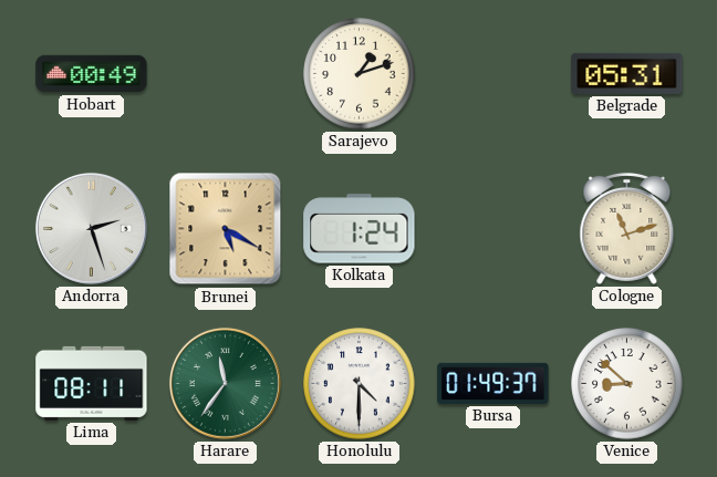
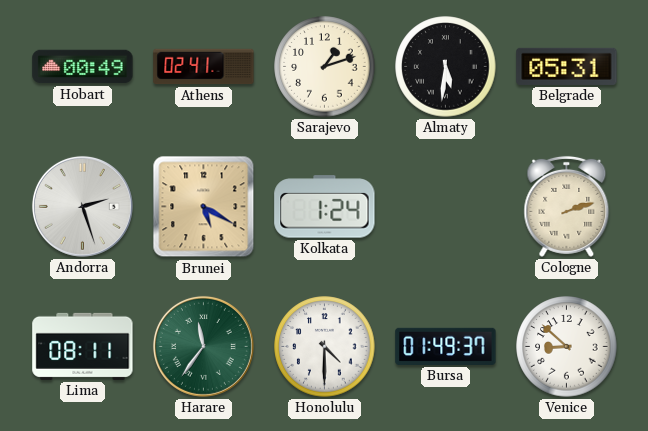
Athens: none -> 02:41 (204, 67)
Almaty: none -> 5:31 (446, 67)
Cologne: 11:12 -> 2:12 (567, 206)
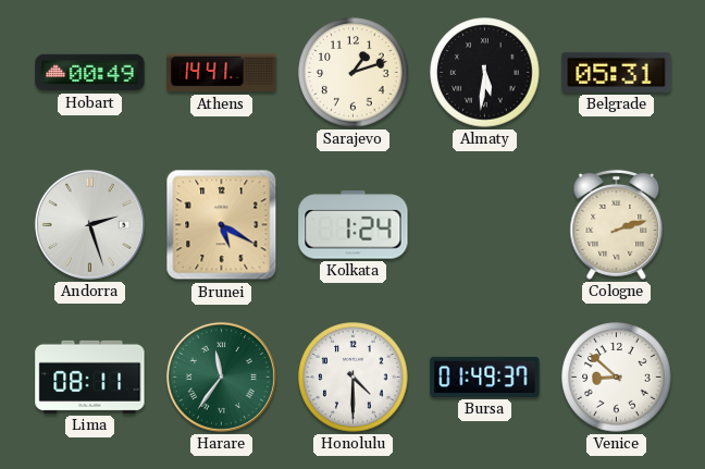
Athens: 02:41 -> 14:41 (222, 73)
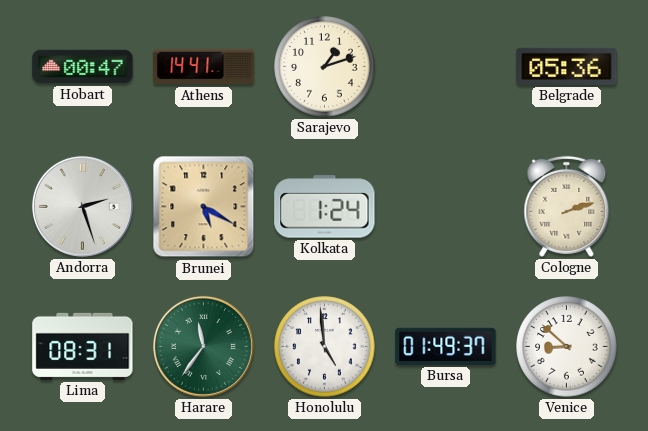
Hobart: 00:49 -> 00:47 (83, 67)
Almaty: 5:31 -> none (485, 73)
Belgrade: 05:31 -> 05:36 (567, 66)
Lima: 08:11 -> 08:31 (83, 346)
Honolulu: 4:30 -> 4:59 (325, 347)
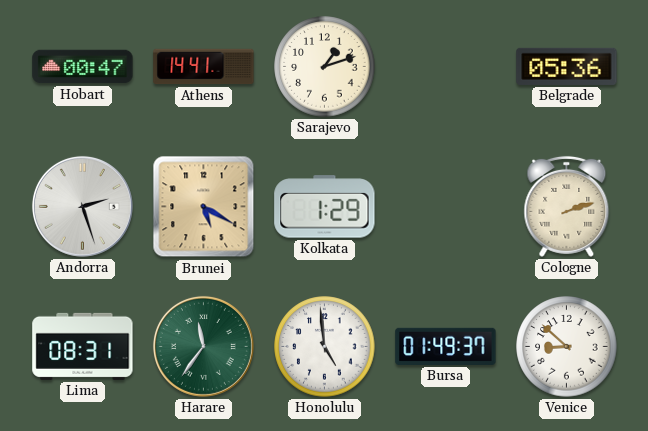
Kolkata: 1:24 -> 1:29 (325, 207)
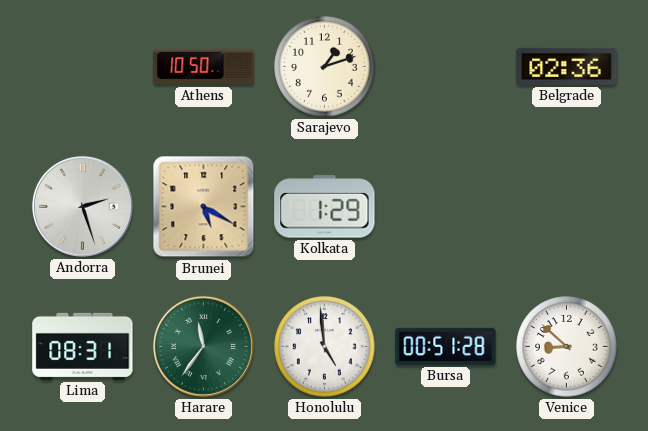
Hobart: 00:47 -> none (83, 67)
Athens: 14:41 -> 10:50 (204, 67)
Belgrade: 05:36 -> 02:36 (567, 66)
Cologne: 2:12 -> none (567, 206)
Bursa: 01:49 -> 00:51 (446, 346)
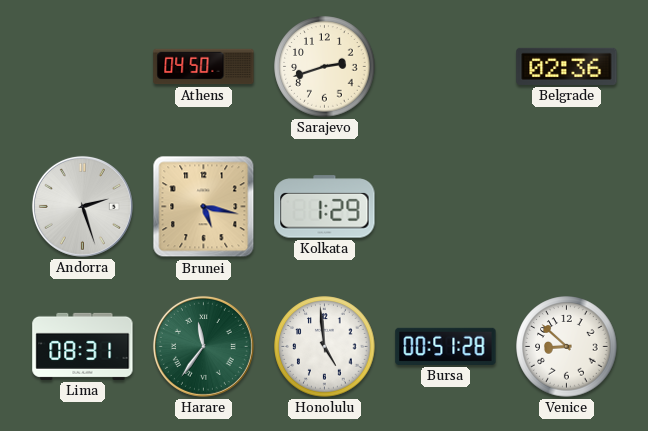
Athens: 10:50 -> 04:50 (204, 67)
Sarajevo: 1:12 -> 2:42 (325, 67)
Brunei: 5:20 -> 5:17 (204, 207)
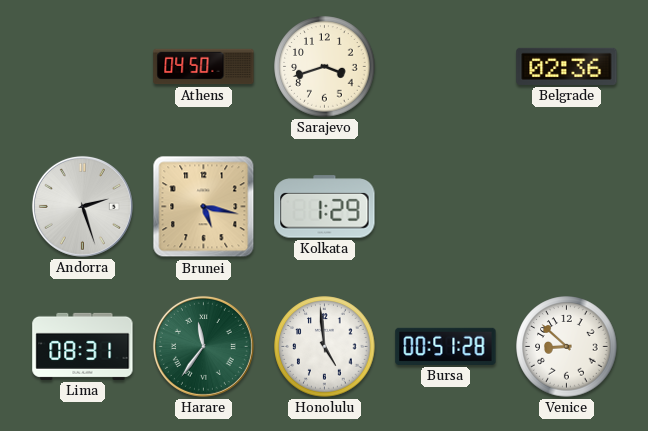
Sarajevo: 2:42 -> 3:42 (325, 67)
